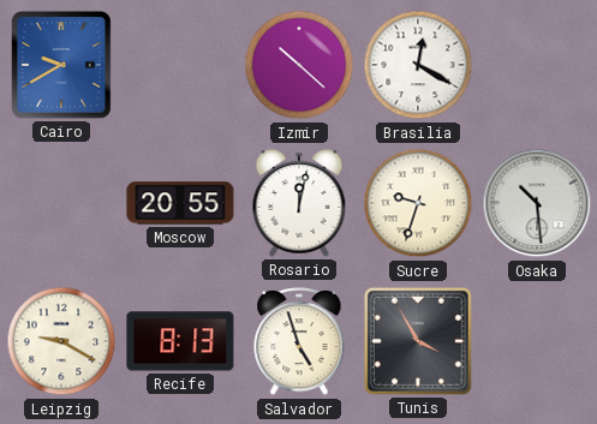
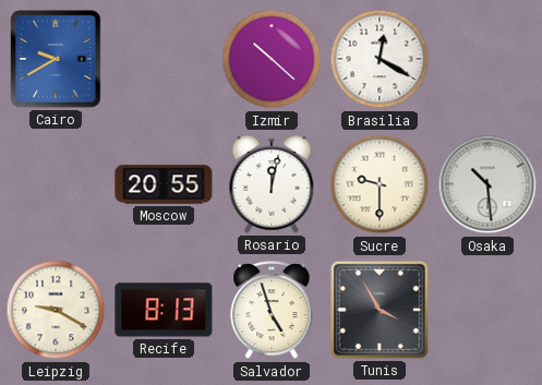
Sucre: 9:33 -> 9:30 (380, 184)
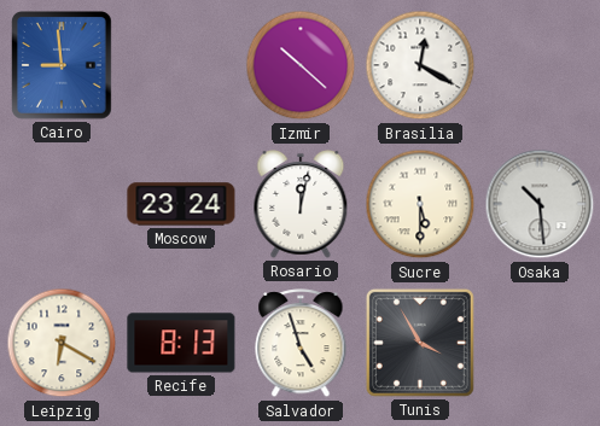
Cairo: 9:40 -> 8:59 (63, 66)
Moscow: 20:55 -> 23:24 (181, 204)
Sucre: 9:30 -> 5:30 (420, 204)
Leipzig: 9:20 -> 6:20 (62, 343)
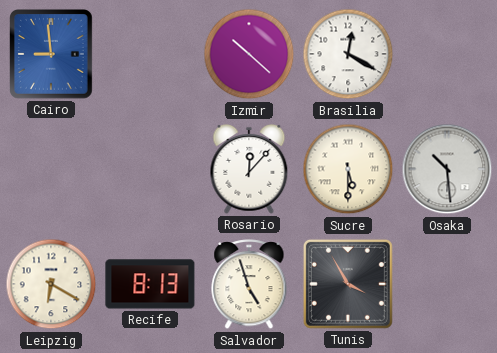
Moscow: 23:24 -> none (181, 204)
Rosario: 12:02 -> 12:07 (249, 170)
